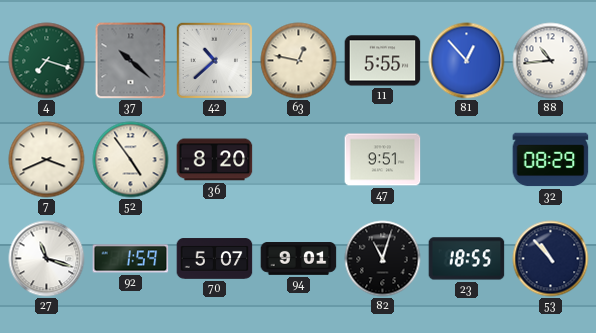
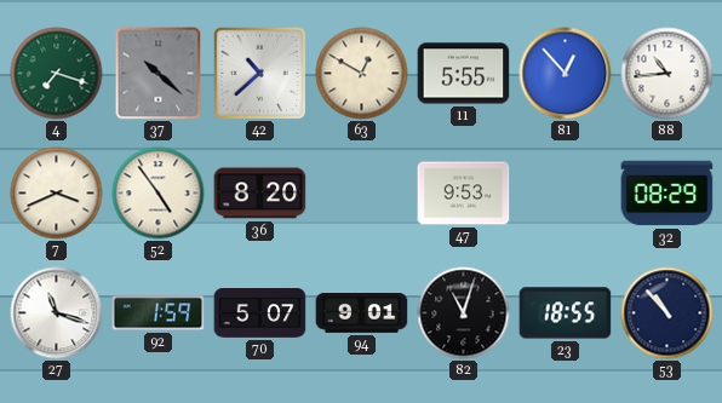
63: 12:47 -> 12:50 (362, 74)
47: 9:51 -> 9:53 (464, 194)
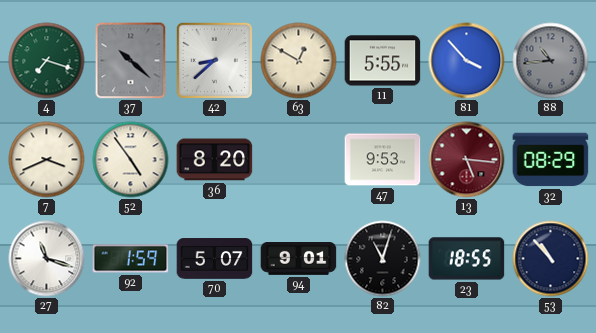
42: 10:38 -> 8:38 (214, 60)
81: 12:53 -> 3:53 (467, 61)
88 dial: white -> grey (551, 61)
13: none -> 5:16 (467, 160)
